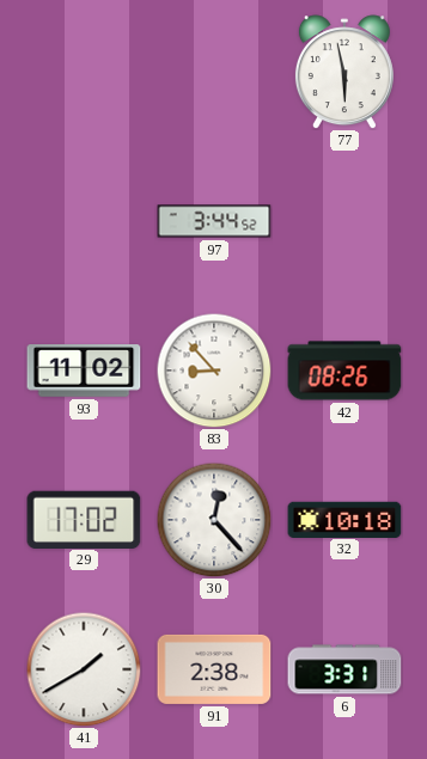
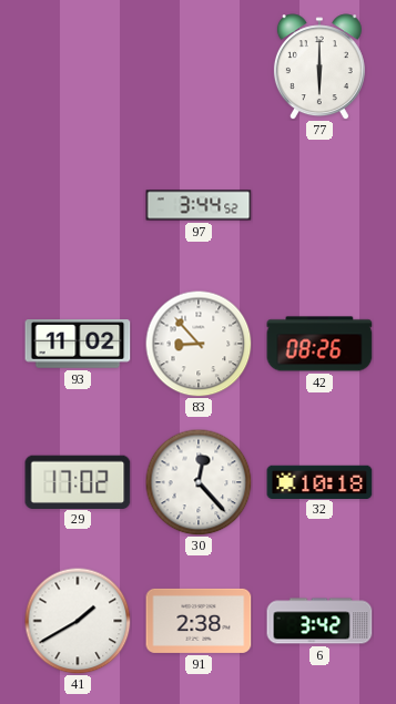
77: 5:58 -> 6:00 (319, 67)
6: 3:31 -> 3:42 (319, 621)
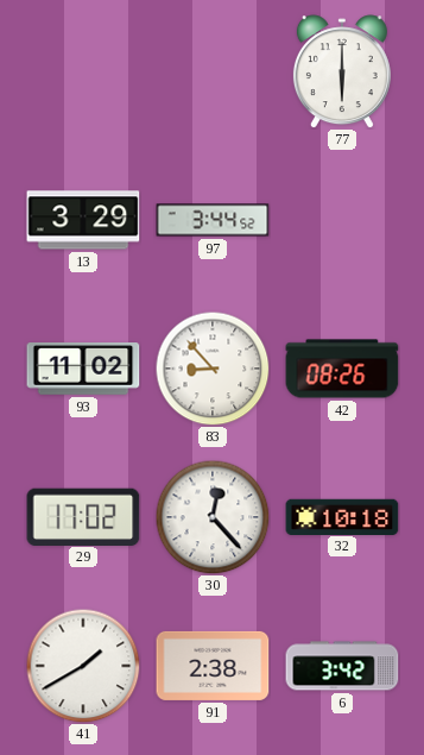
13: none -> 3:29 (83, 220)
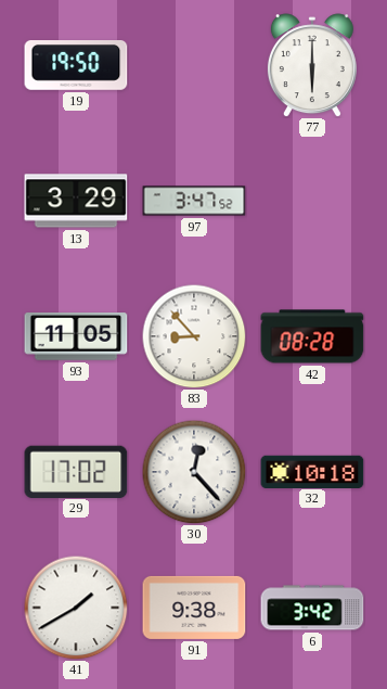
19: none -> 19:50 (76, 66)
97: 3:44 -> 3:47 (194, 201)
93: 11:02 -> 11:05 (76, 336)
42: 08:26 -> 08:28 (312, 336)
91: 2:38 -> 9:38 (194, 608)
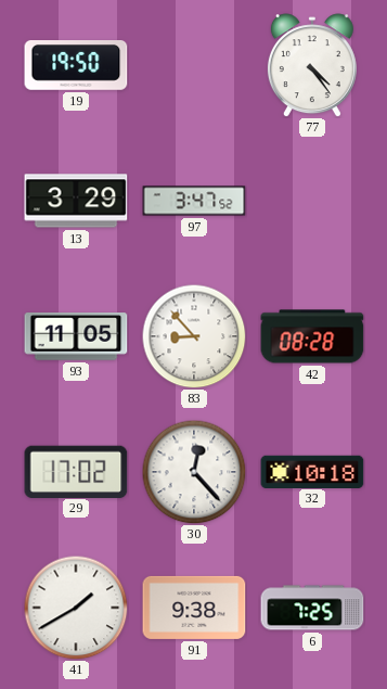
77: 6:00 -> 4:24 (312, 65)
6: 3:42 -> 7:25 (312, 608)
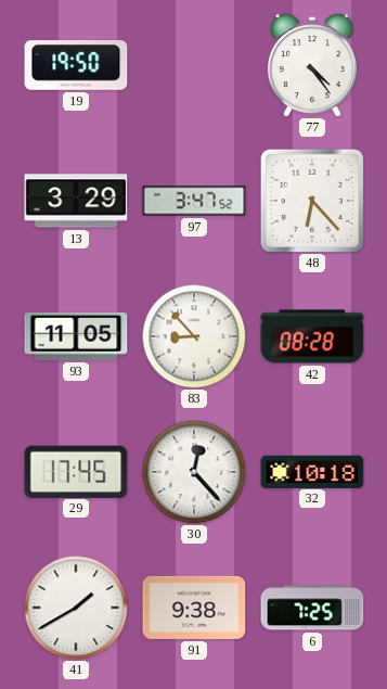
48: none -> 6:23 (312, 201)
29: 17:02 -> 17:45 (76, 471)
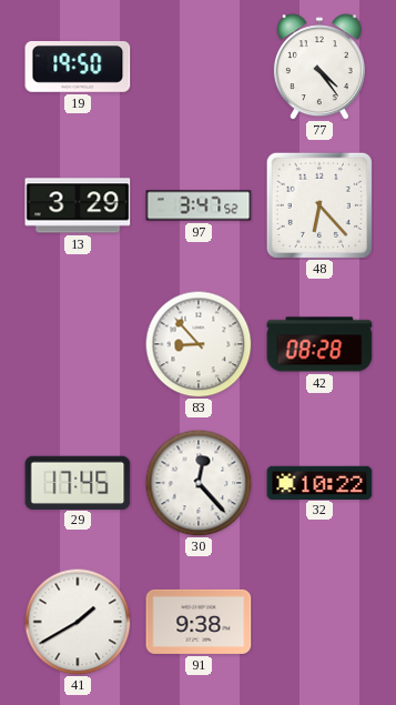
93: 11:05 -> none (76, 336)
32: 10:18 -> 10:22 (319, 482)
6: 7:25 -> none (312, 608)
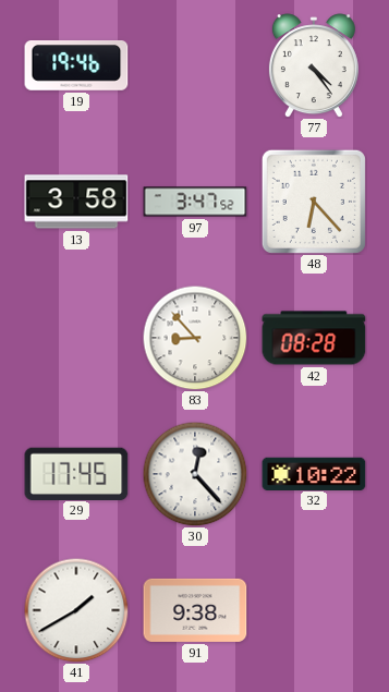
19: 19:50 -> 19:46 (76, 66)
13: 3:29 -> 3:58 (76, 202)
